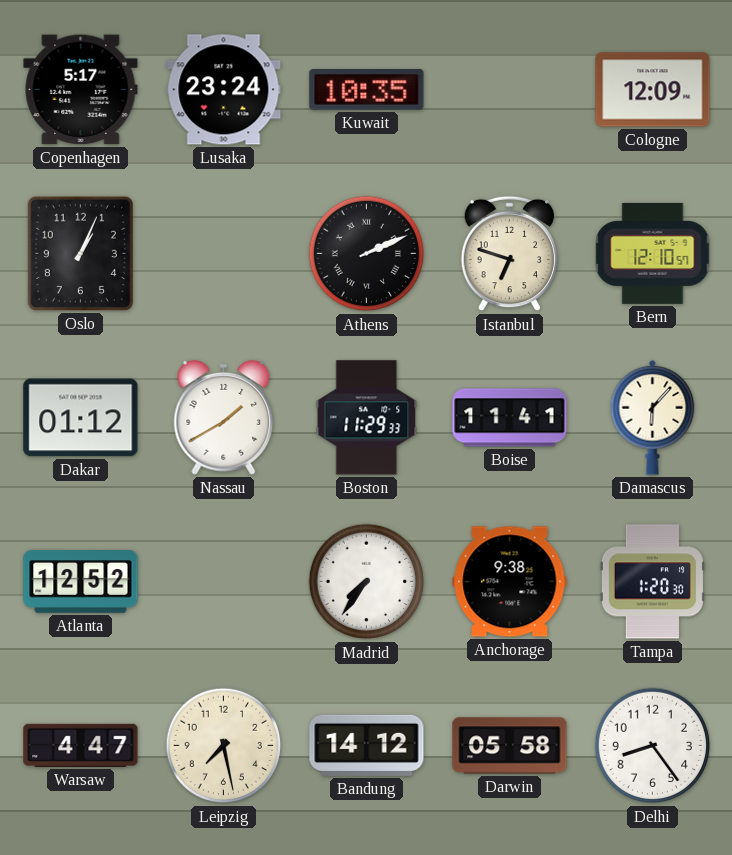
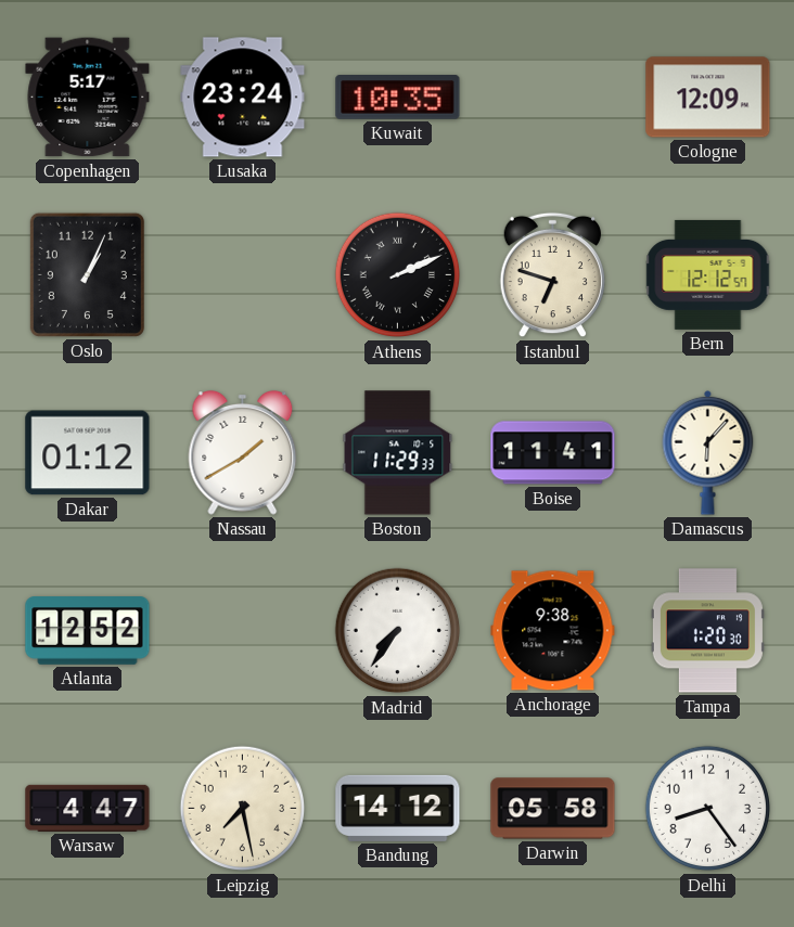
Bern: 12:10 -> 12:12 (708, 274)
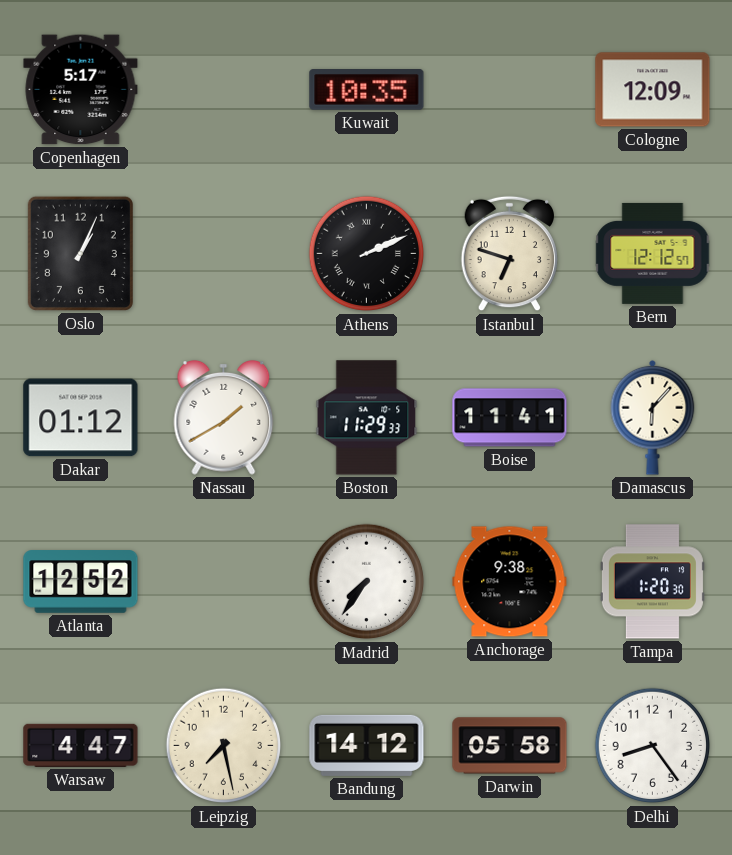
Lusaka: 23:24 -> none (243, 98)
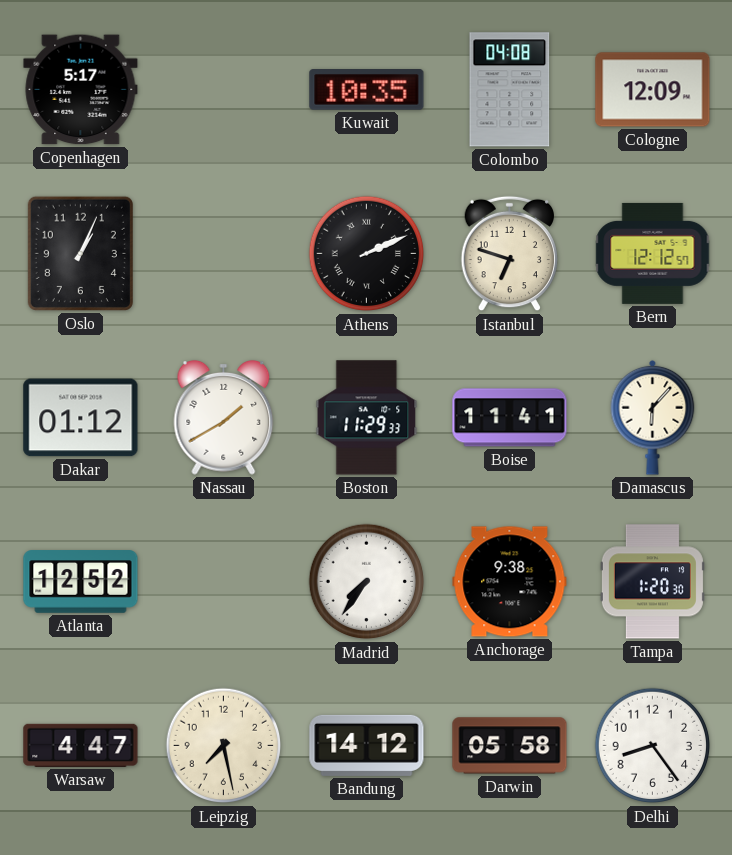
Colombo: none -> 04:08 (510, 90)
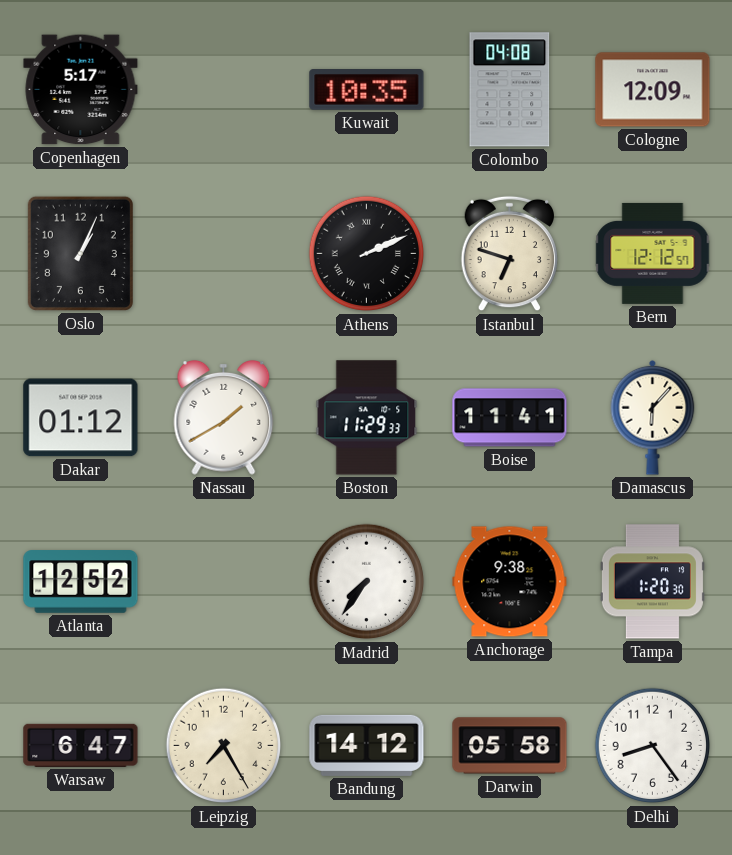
Warsaw: 4:47 -> 6:47 (81, 745)
Leipzig: 7:28 -> 7:25 (224, 746)
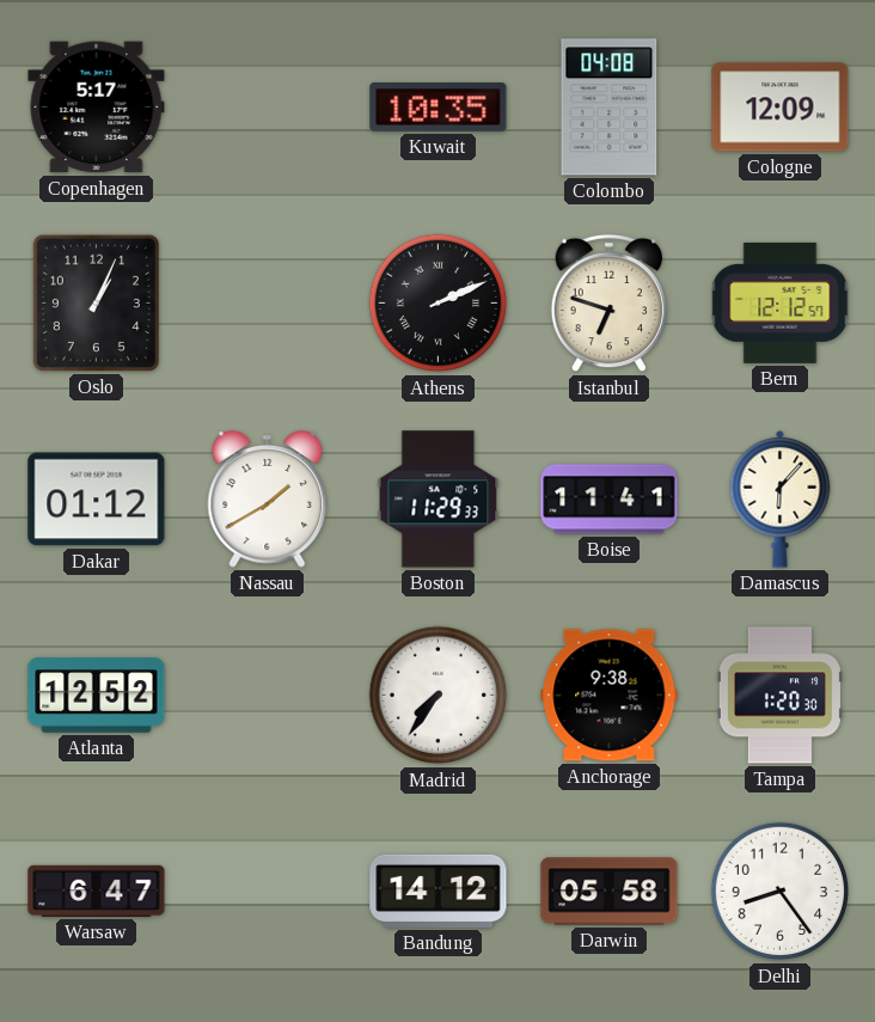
Leipzig: 7:25 -> none (224, 746)
